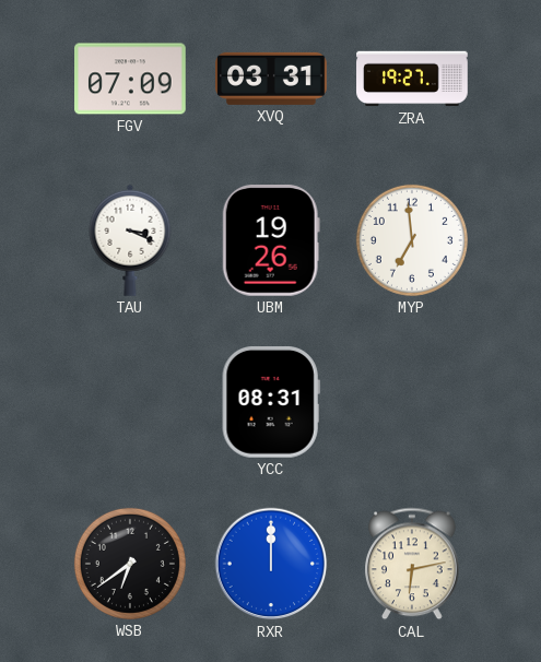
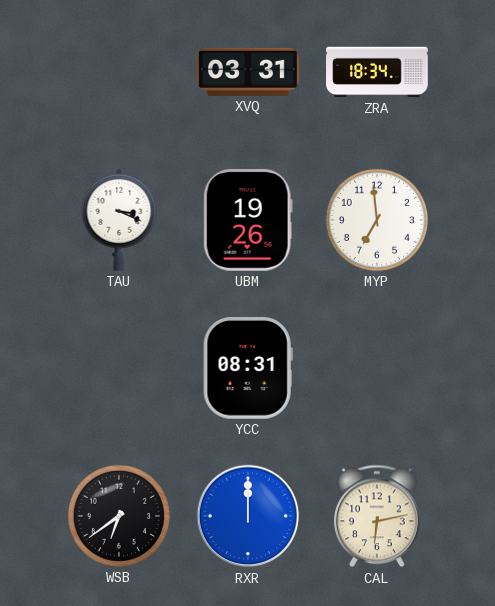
FGV: 07:09 -> none (130, 79)
ZRA: 19:27 -> 18:34 (377, 72)
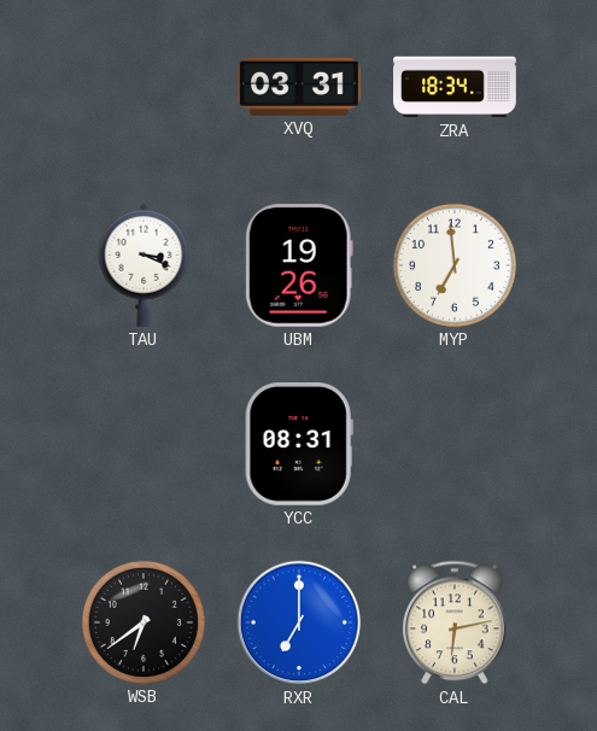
RXR: 12:00 -> 7:00 (299, 622)
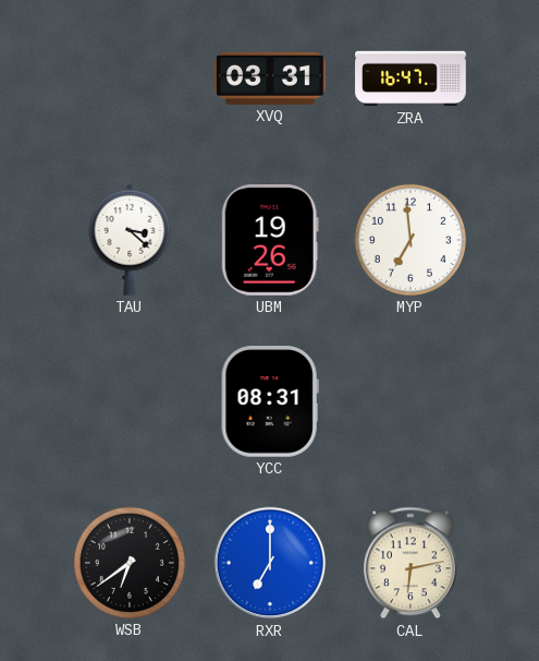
ZRA: 18:34 -> 16:47 (411, 79)
TAU: 3:19 -> 3:22 (130, 240)
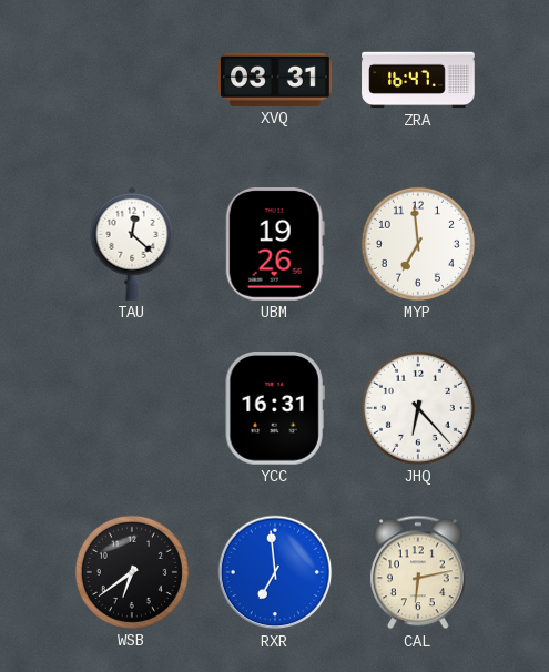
TAU: 3:22 -> 12:22 (132, 244)
YCC: 08:31 -> 16:31 (275, 409)
JHQ: none -> 6:23 (418, 408)
RXR: 7:00 -> 6:59 (275, 572)
